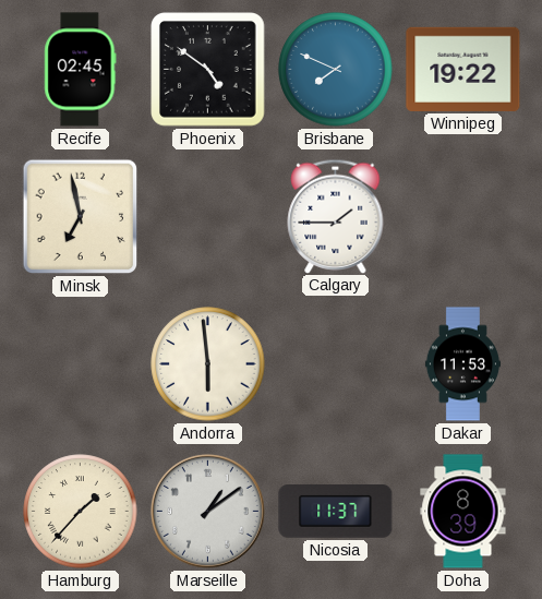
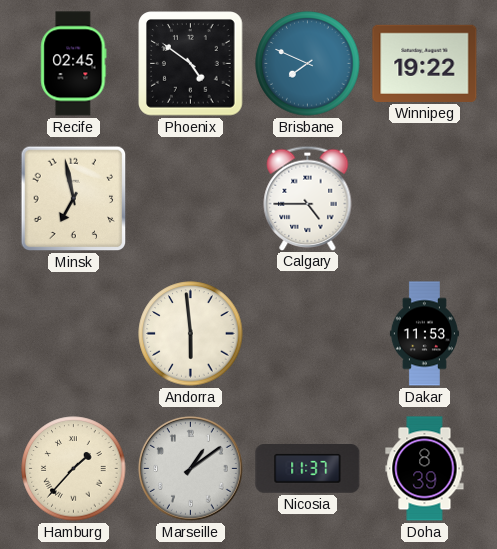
Calgary: 1:45 -> 4:45 (308, 198)
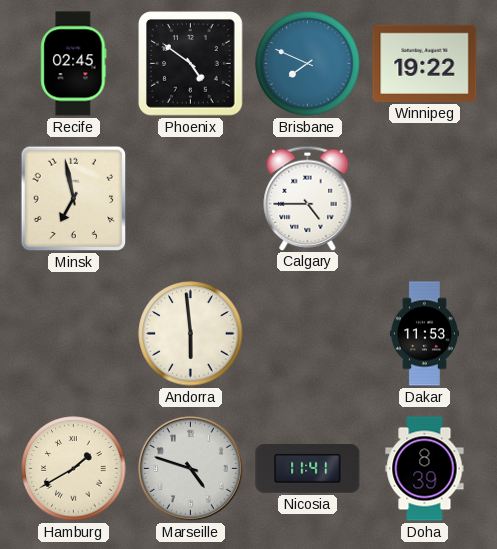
Hamburg: 1:37 -> 1:40 (74, 469)
Marseille: 1:09 -> 4:48 (190, 468)
Nicosia: 11:37 -> 11:41 (308, 469)
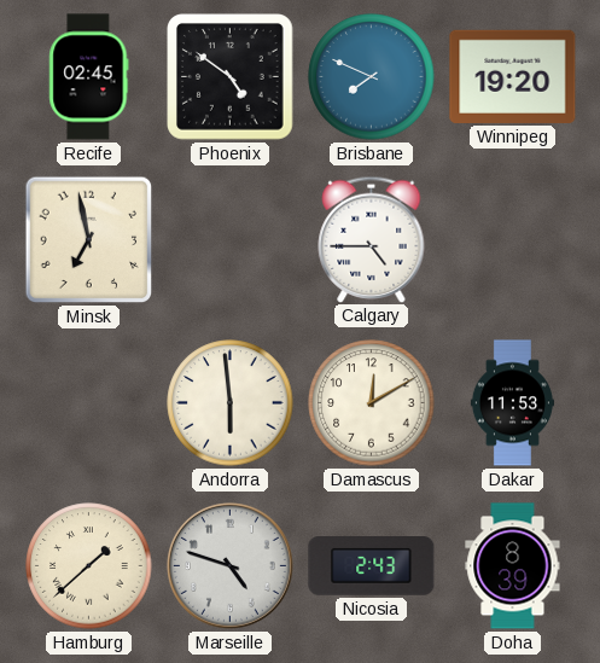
Winnipeg: 19:22 -> 19:20 (513, 76)
Damascus: none -> 12:10 (372, 403)
Hamburg: 1:40 -> 1:38 (89, 566)
Nicosia: 11:41 -> 2:43 (372, 566)
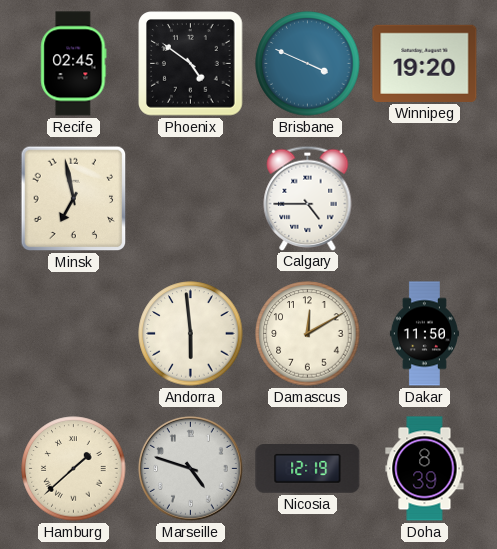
Brisbane: 7:49 -> 3:49 (308, 64)
Dakar: 11:53 -> 11:50 (424, 334)
Nicosia: 2:43 -> 12:19 (308, 469)
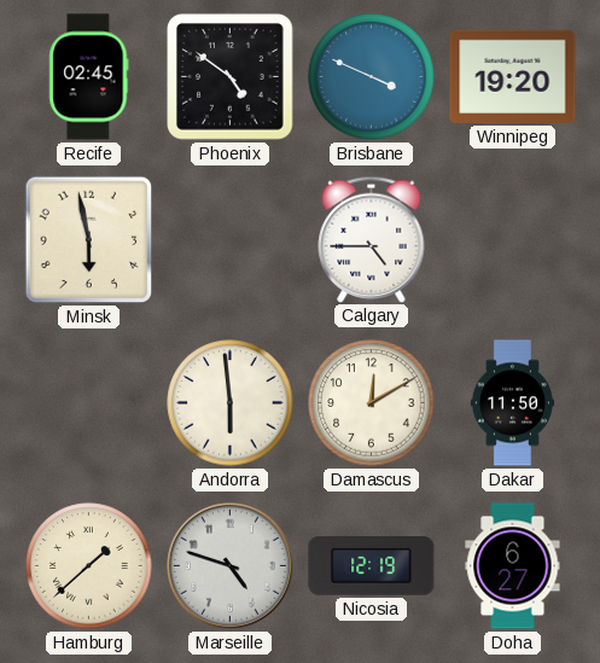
Minsk: 6:58 -> 5:58 (89, 240)
Doha: 8:39 -> 6:27 (513, 566)
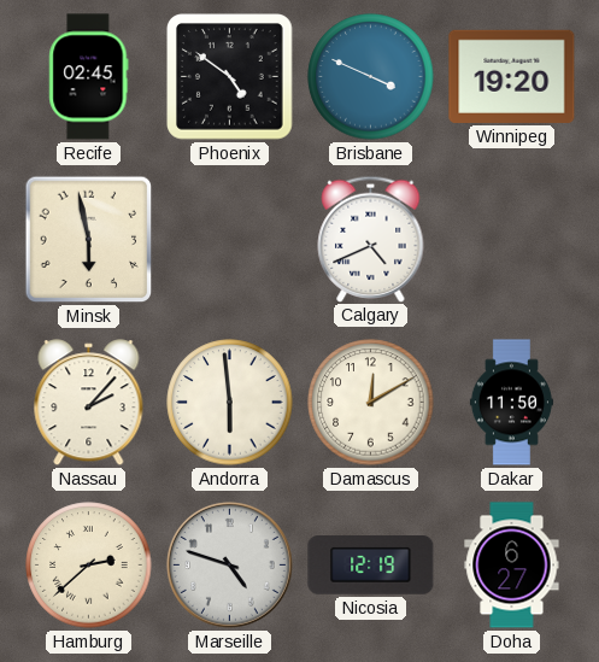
Calgary: 4:45 -> 4:41 (371, 239)
Nassau: none -> 2:07 (89, 403)
Hamburg: 1:38 -> 2:38 (89, 566)
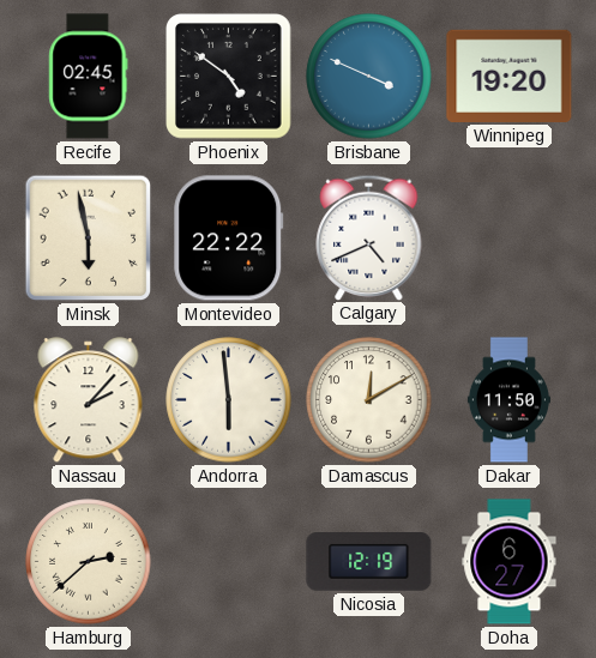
Montevideo: none -> 22:22 (229, 239)
Marseille: 4:48 -> none (229, 564)
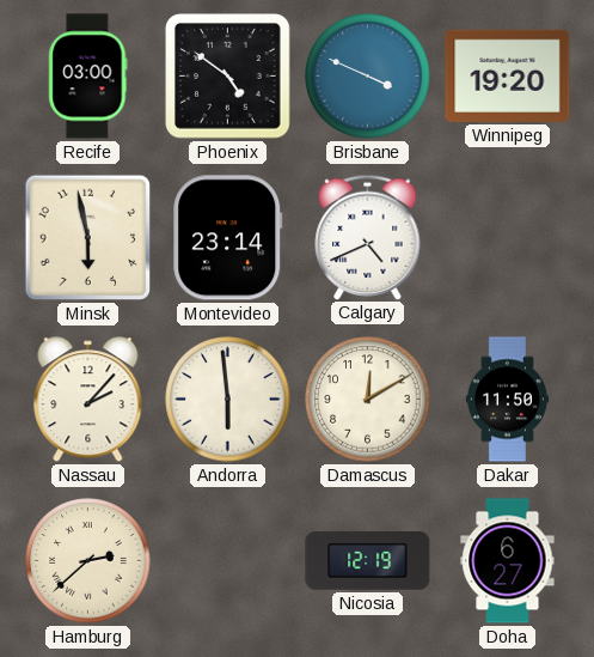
Recife: 02:45 -> 03:00 (88, 77)
Montevideo: 22:22 -> 23:14 (228, 238)
